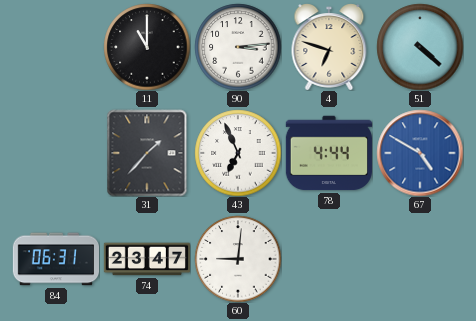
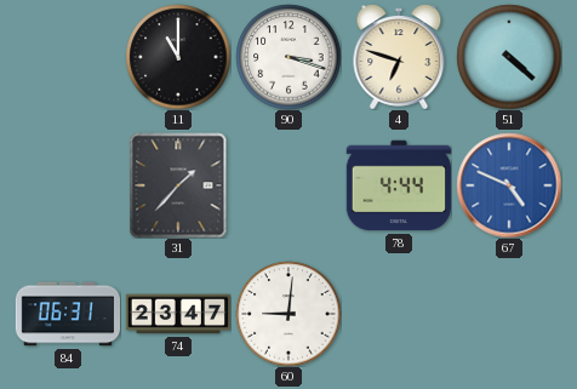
90: 3:14 -> 3:18 (288, 57)
43: 6:56 -> none (238, 153)
67: 4:50 -> 4:49 (509, 185)
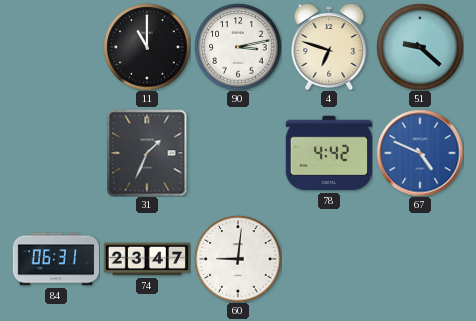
90: 3:18 -> 3:13 (238, 47)
51: 4:22 -> 9:22 (420, 47)
31: 1:37 -> 1:34 (147, 153)
78: 4:44 -> 4:42 (329, 153)
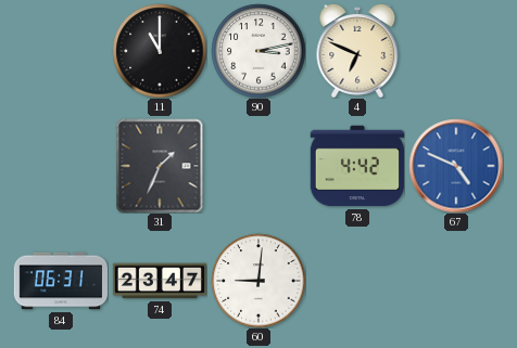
4: 6:48 -> 6:49 (357, 51)
51: 9:22 -> none (420, 47)
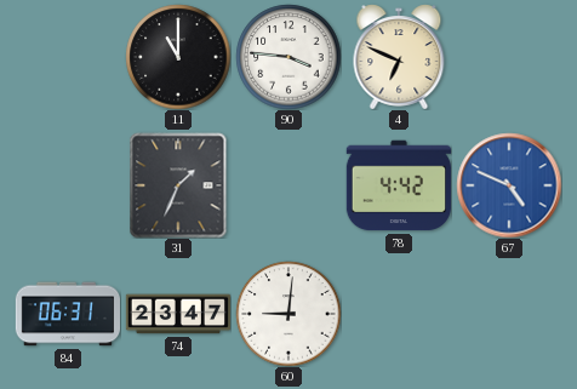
90: 3:13 -> 3:46 (288, 57)
